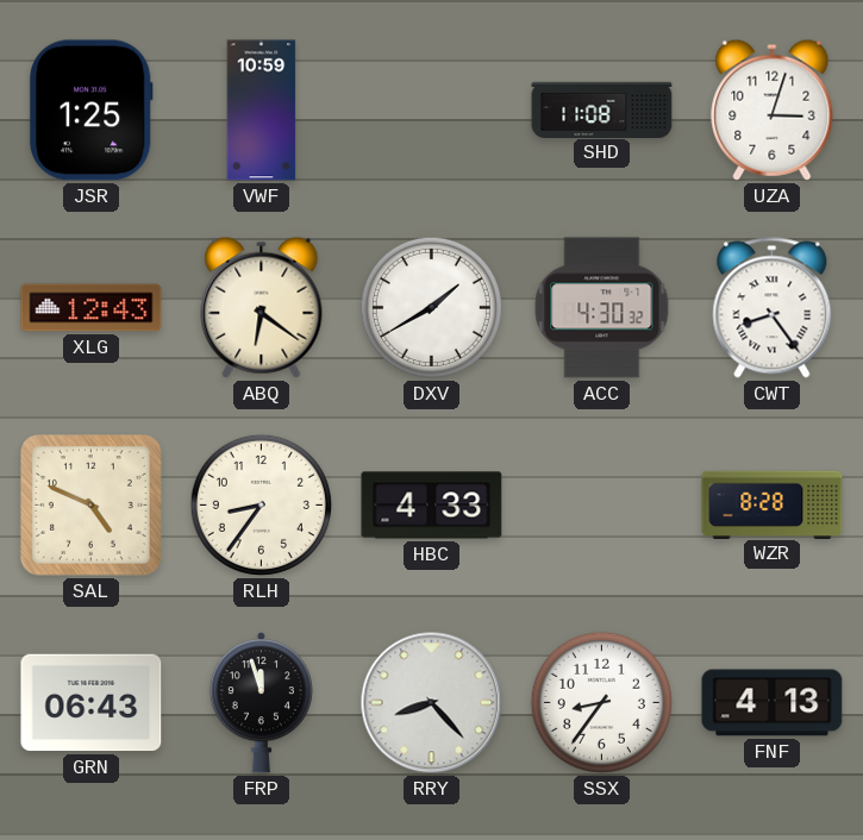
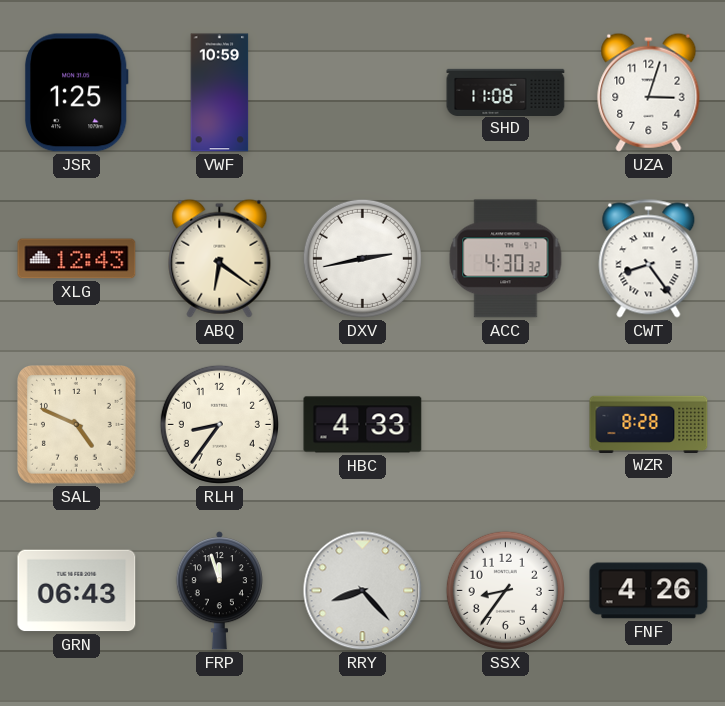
DXV: 1:40 -> 2:43 (362, 258)
FNF: 4:13 -> 4:26 (649, 591)
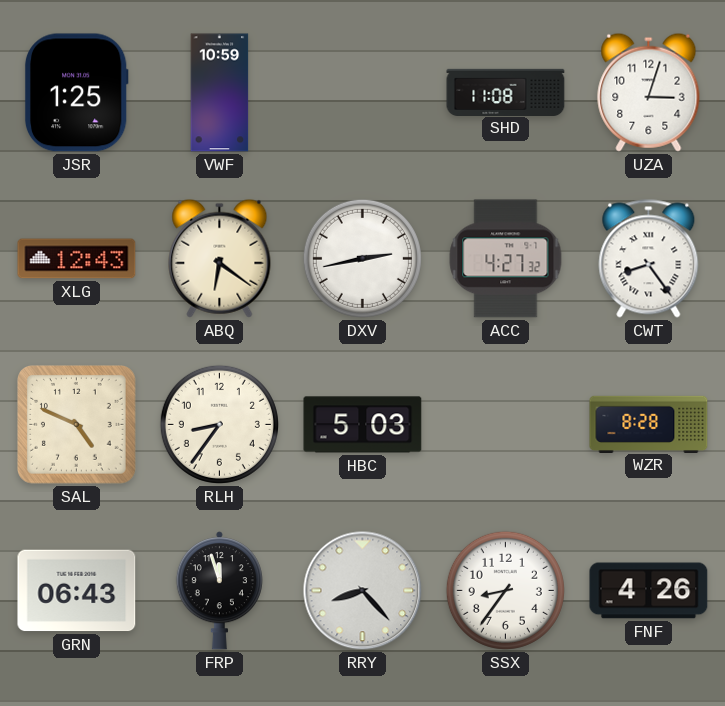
ACC: 4:30 -> 4:27 (506, 259)
HBC: 4:33 -> 5:03 (363, 425)
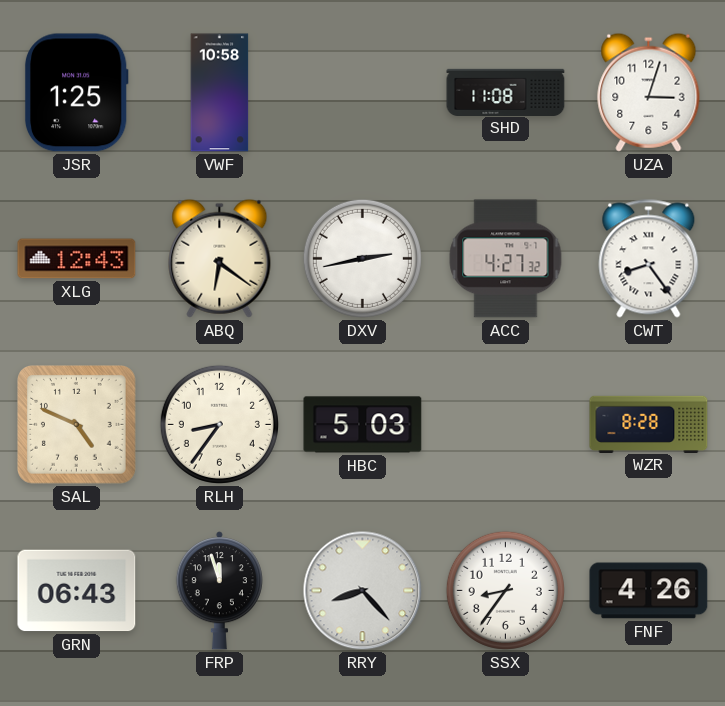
VWF: 10:59 -> 10:58 (220, 93)
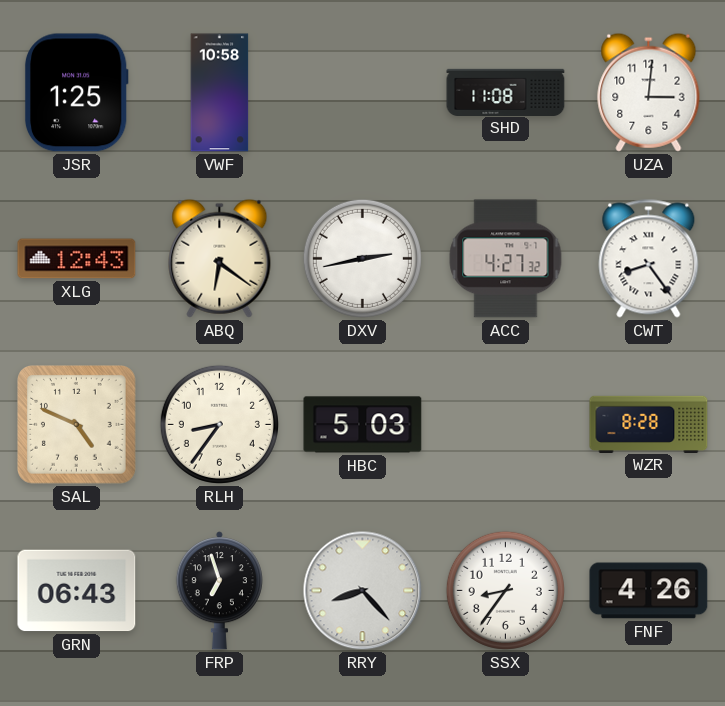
UZA: 3:03 -> 3:01 (649, 92)
FRP: 11:57 -> 6:57 (219, 591)
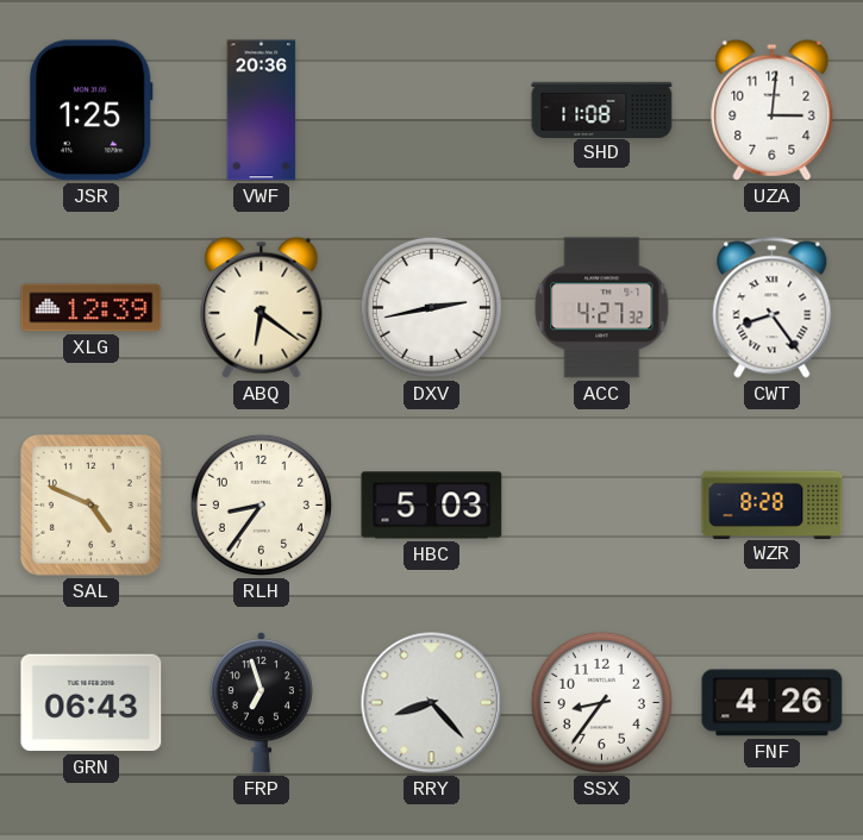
VWF: 10:58 -> 20:36 (262, 111)
XLG: 12:43 -> 12:39 (92, 308)
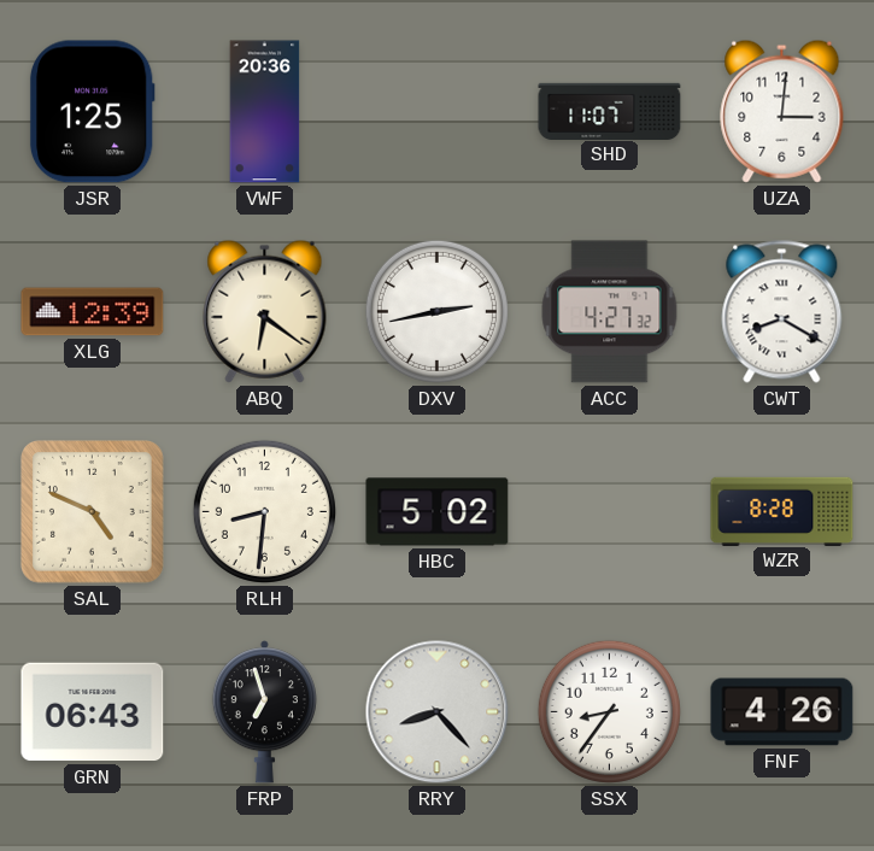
SHD: 11:08 -> 11:07 (610, 111)
CWT: 8:24 -> 8:20 (782, 312)
RLH: 8:36 -> 8:31 (264, 511)
HBC: 5:03 -> 5:02 (438, 512)
